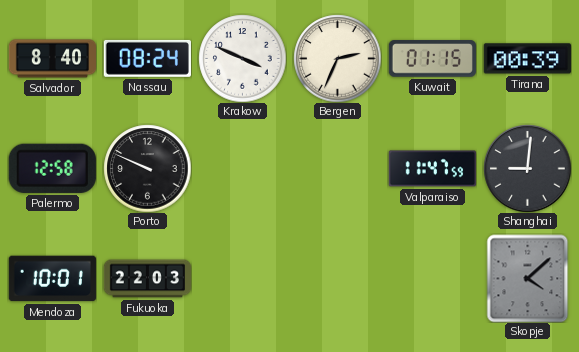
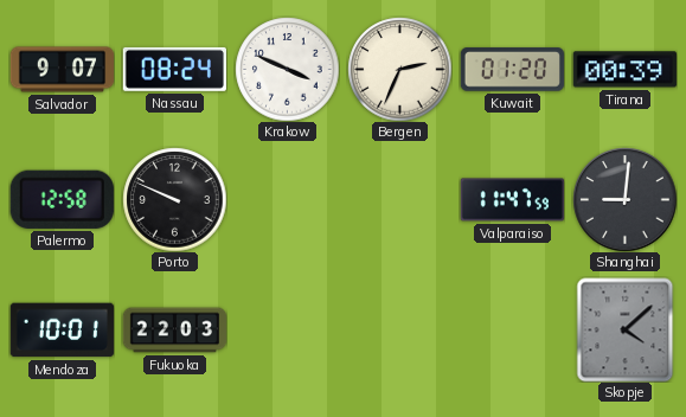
Salvador: 8:40 -> 9:07 (62, 70)
Kuwait: 01:15 -> 01:20 (512, 70)
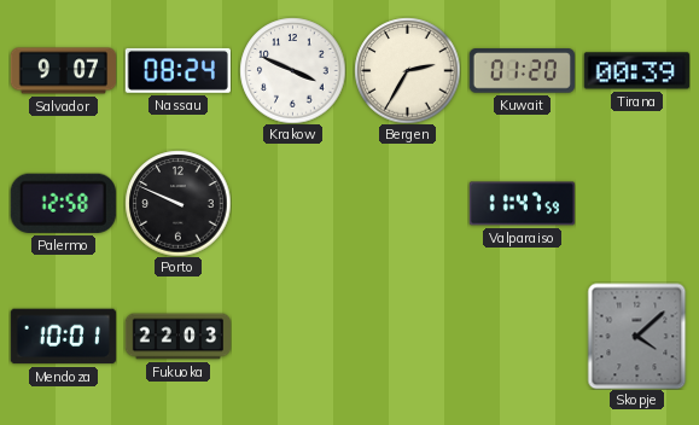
Bergen: 2:34 -> 2:35 (407, 70)
Shanghai: 9:01 -> none (624, 199)
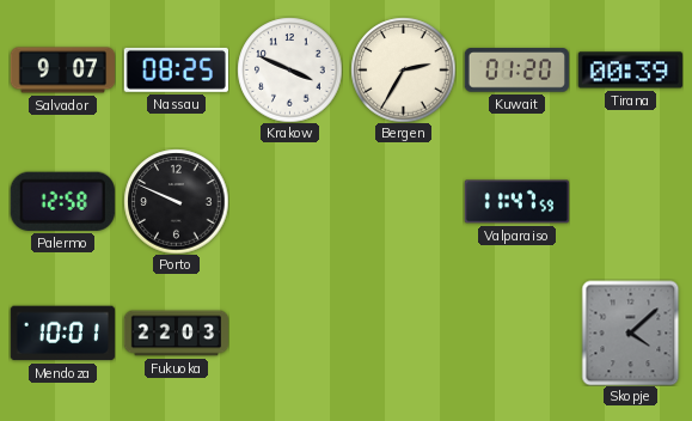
Nassau: 08:24 -> 08:25 (176, 69)
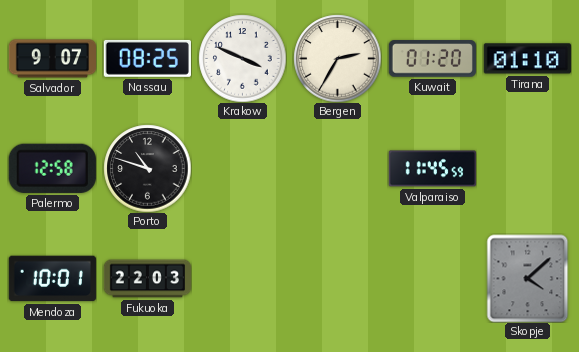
Tirana: 00:39 -> 01:10 (527, 59)
Porto: 9:49 -> 10:48 (147, 168)
Valparaiso: 11:47 -> 11:45 (432, 169)
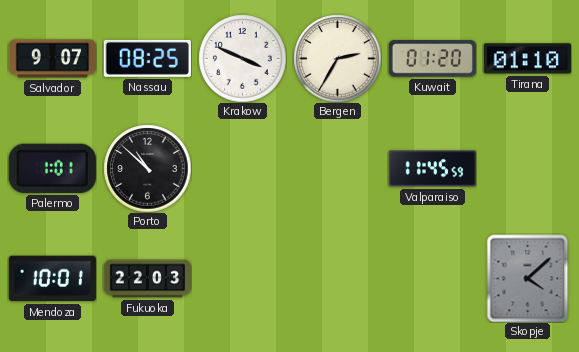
Palermo: 12:58 -> 1:01 (52, 168)
Porto: 10:48 -> 10:52 (147, 168)
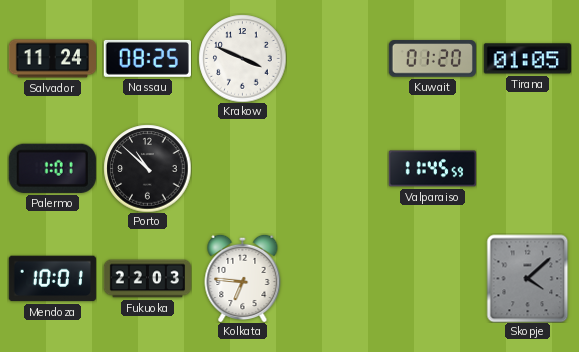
Salvador: 9:07 -> 11:24 (52, 59)
Bergen: 2:35 -> none (337, 58)
Tirana: 01:10 -> 01:05 (527, 59)
Kolkata: none -> 6:46 (243, 278)
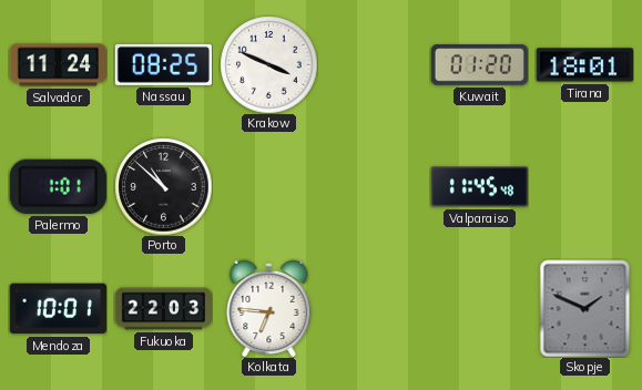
Tirana: 01:05 -> 18:01 (584, 65)
Valparaiso: 11:45:59 -> 11:45:48 (479, 187)
Skopje: 4:08 -> 1:49 (585, 308)
